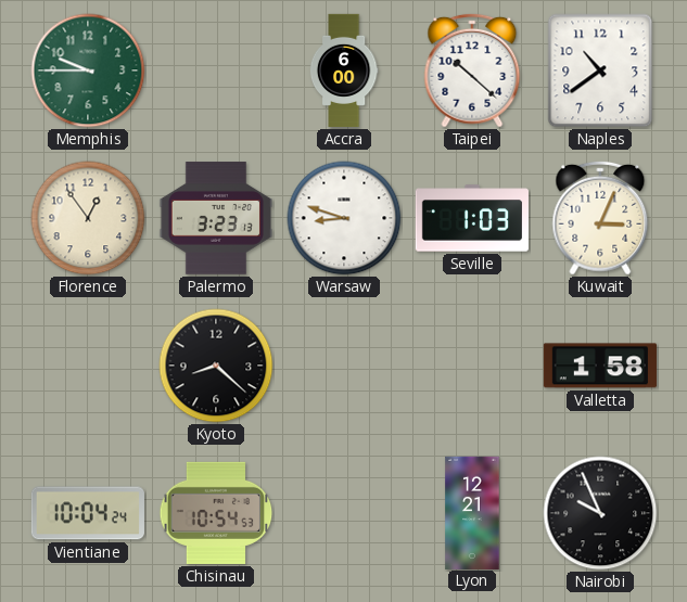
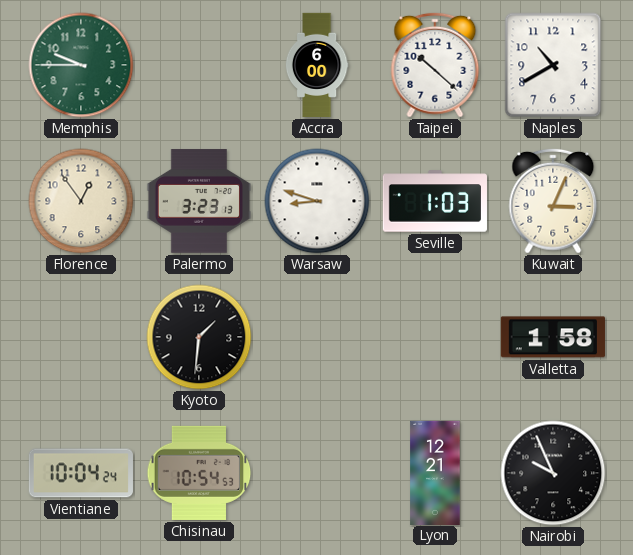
Naples: 10:39 -> 10:40 (553, 65)
Kyoto: 8:22 -> 1:31 (199, 337)
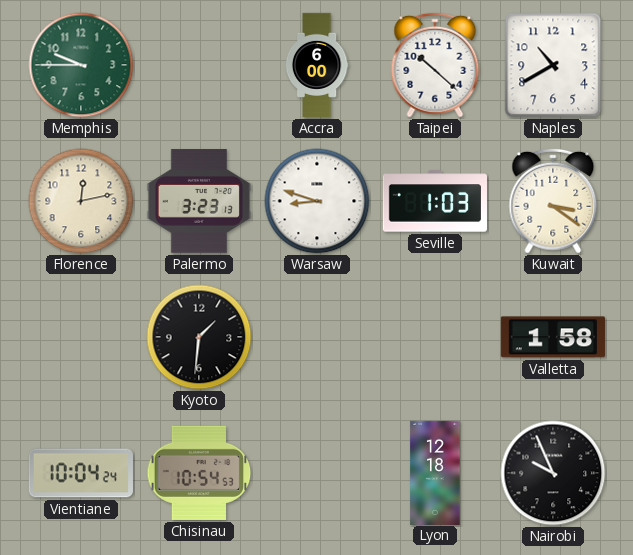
Florence: 12:54 -> 12:13 (81, 201)
Kuwait: 3:04 -> 3:21 (553, 201)
Lyon: 12:21 -> 12:18 (435, 472)
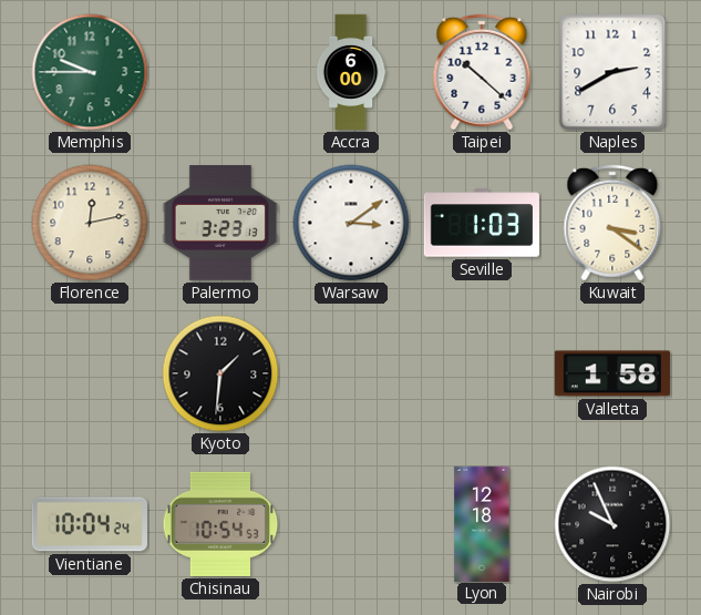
Naples: 10:40 -> 2:40 (612, 72)
Warsaw: 8:48 -> 3:09 (351, 223)
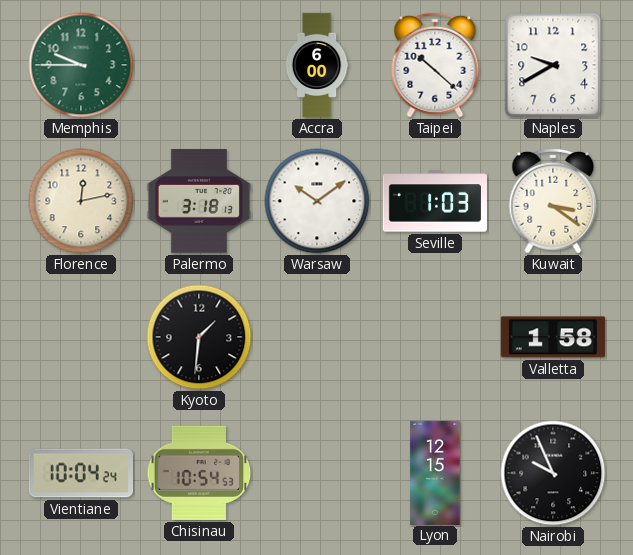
Naples: 2:40 -> 9:40 (553, 65)
Palermo: 3:23 -> 3:18 (199, 201)
Warsaw: 3:09 -> 10:09 (317, 201)
Lyon: 12:18 -> 12:15 (435, 472)
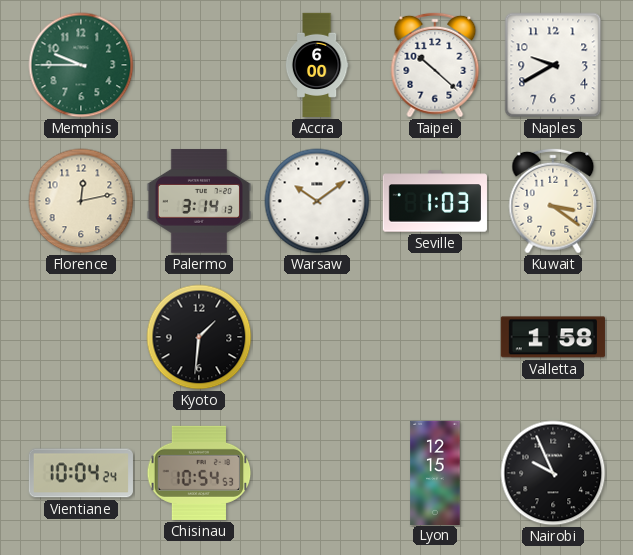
Palermo: 3:18 -> 3:14 (199, 201)
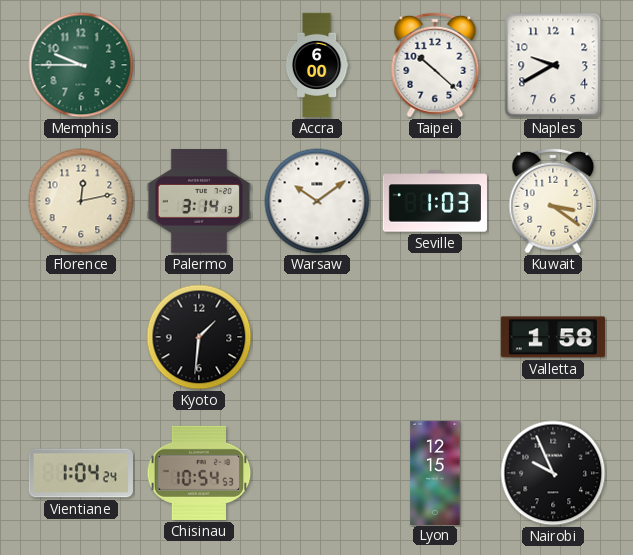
Vientiane: 10:04 -> 1:04 (81, 473)
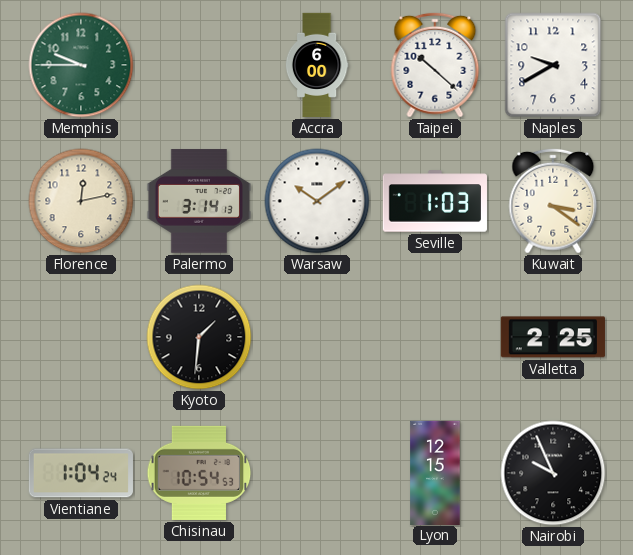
Valletta: 1:58 -> 2:25 (553, 337)
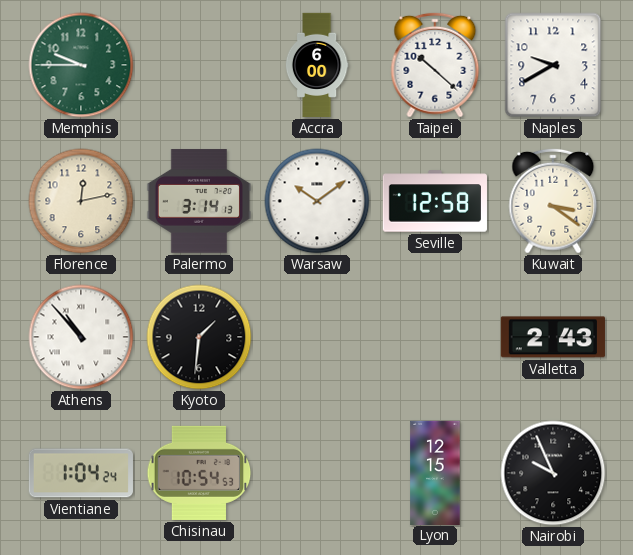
Seville: 1:03 -> 12:58 (434, 201)
Athens: none -> 10:53 (81, 337)
Valletta: 2:25 -> 2:43 (553, 337)
